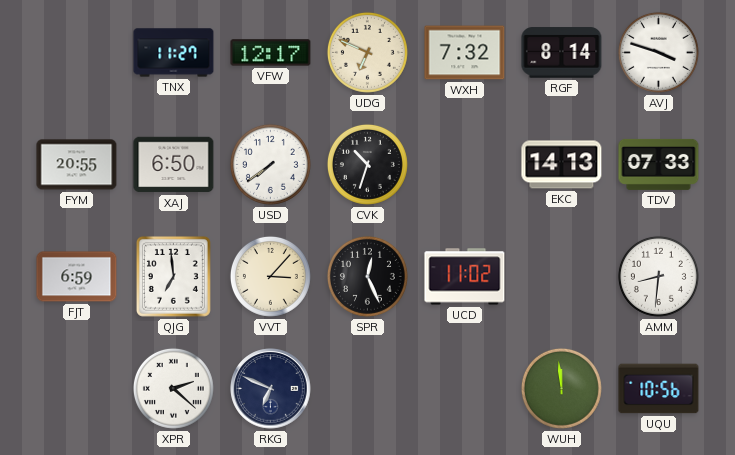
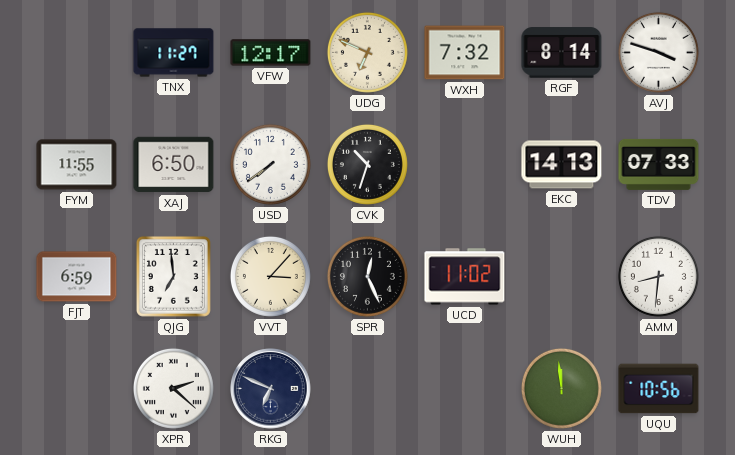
FYM: 20:55 -> 11:55 (77, 165)
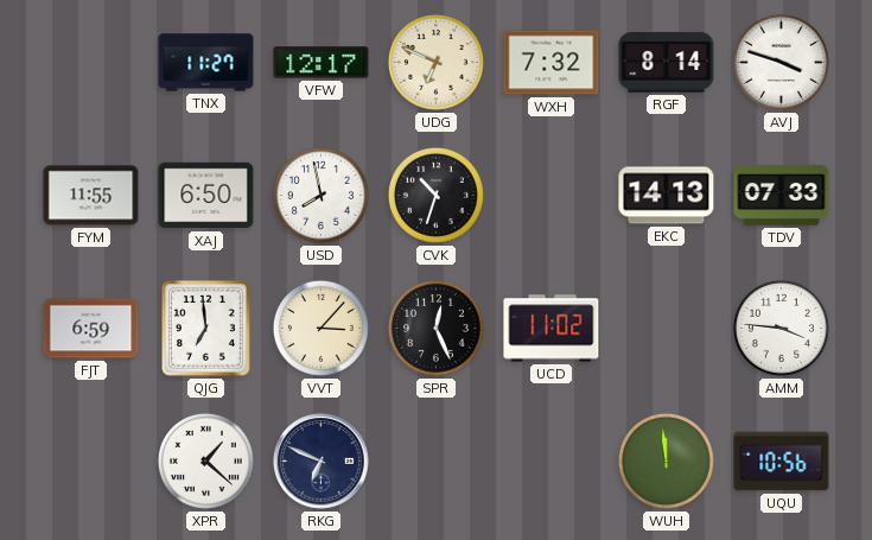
USD: 7:39 -> 7:58 (320, 195)
AMM: 8:31 -> 3:46 (781, 328)
XPR: 2:22 -> 1:22 (205, 460)
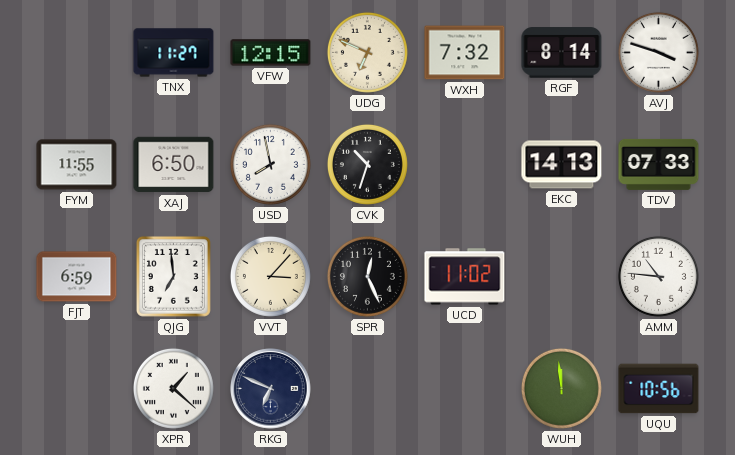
VFW: 12:17 -> 12:15 (271, 53)
AMM: 3:46 -> 10:46 (658, 276)
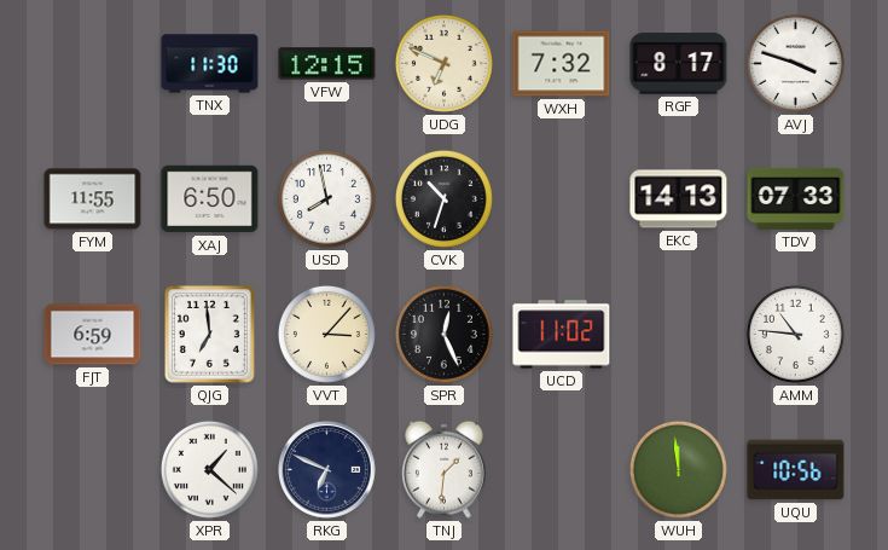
TNX: 11:27 -> 11:30 (210, 64)
RGF: 8:14 -> 8:17 (679, 64)
TNJ: none -> 1:31 (445, 469)
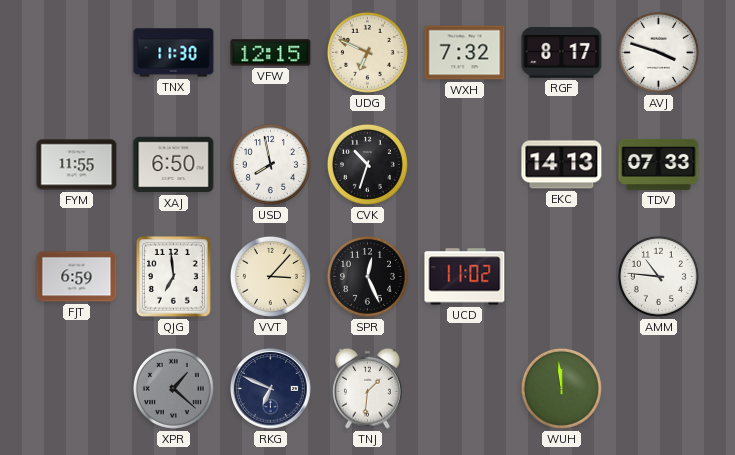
XPR dial: white -> grey (173, 388)
UQU: 10:56 -> none (796, 470)
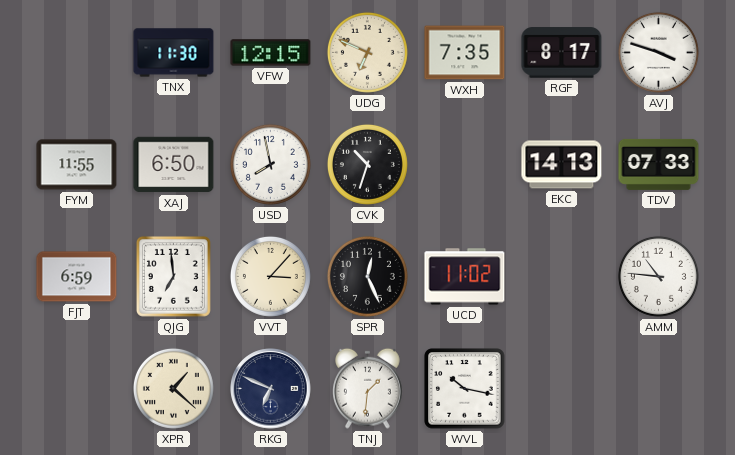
WXH: 7:32 -> 7:35 (465, 53)
XPR dial: grey -> cream (173, 388)
WVL: none -> 10:17 (465, 389)
WUH: 11:59 -> none (561, 388)
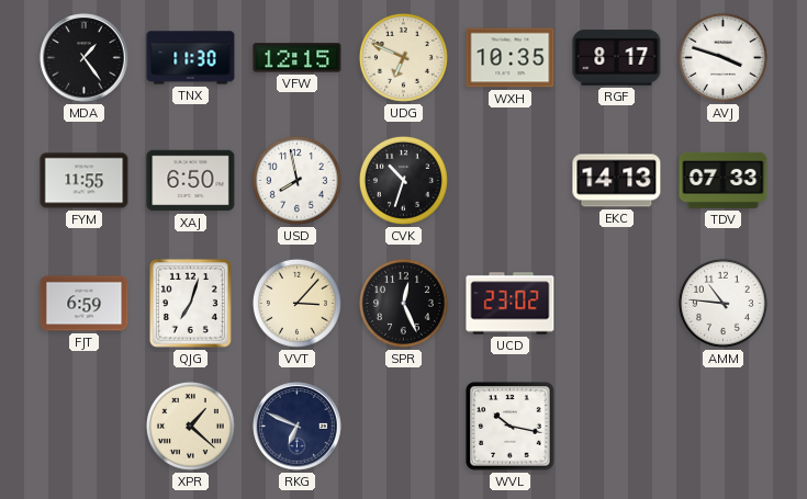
MDA: none -> 1:24 (85, 58)
WXH: 7:35 -> 10:35 (511, 58)
QJG: 6:59 -> 7:03 (190, 303)
UCD: 11:02 -> 23:02 (511, 304)
TNJ: 1:31 -> none (368, 388)
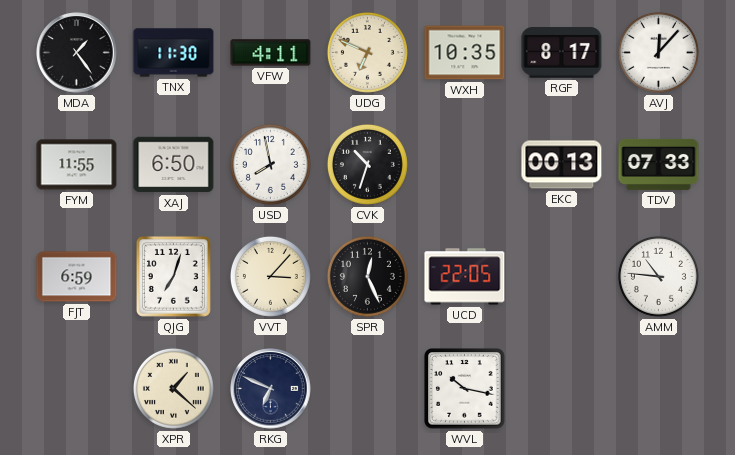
VFW: 12:15 -> 4:11 (271, 53)
AVJ: 3:48 -> 12:07 (658, 52)
EKC: 14:13 -> 00:13 (562, 165)
UCD: 23:02 -> 22:05 (465, 277)
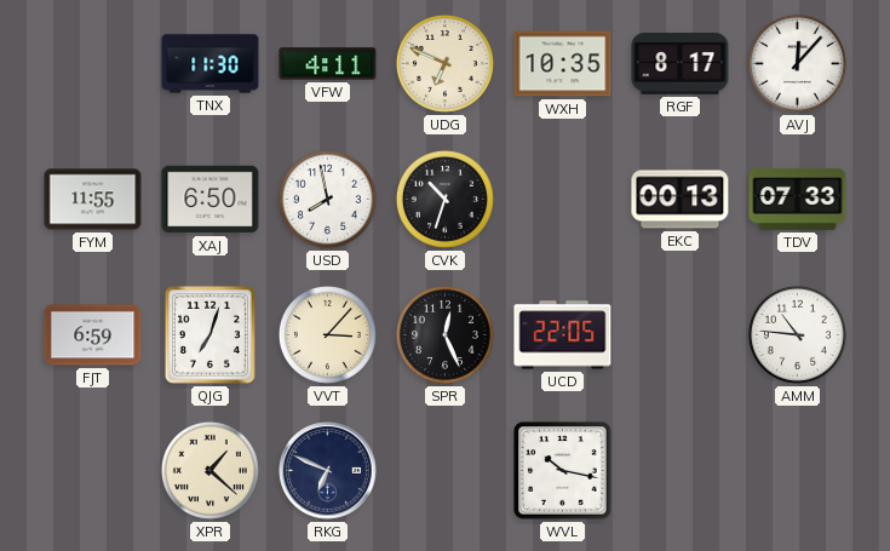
MDA: 1:24 -> none (77, 53)
